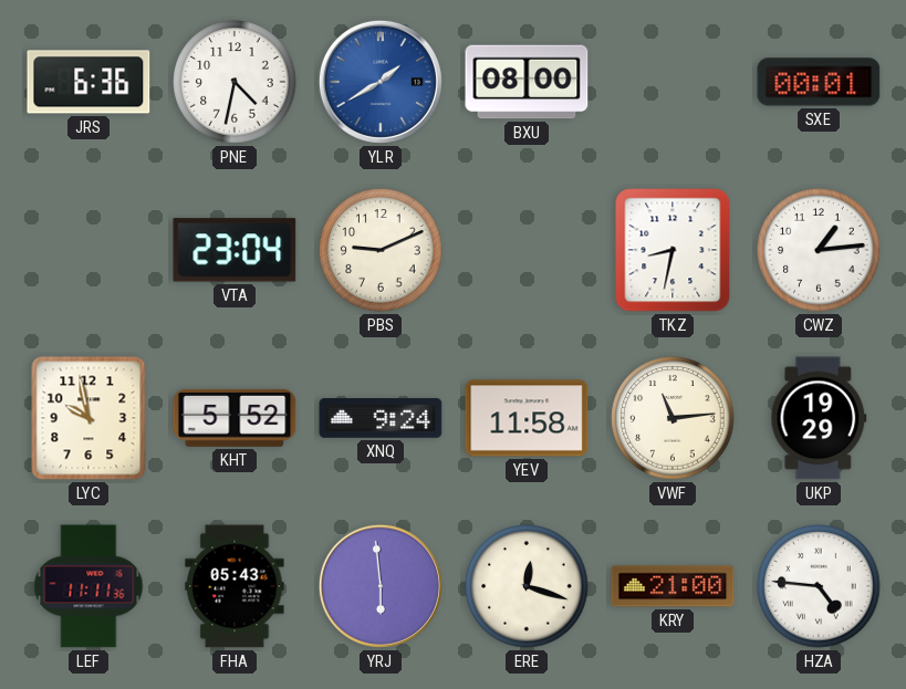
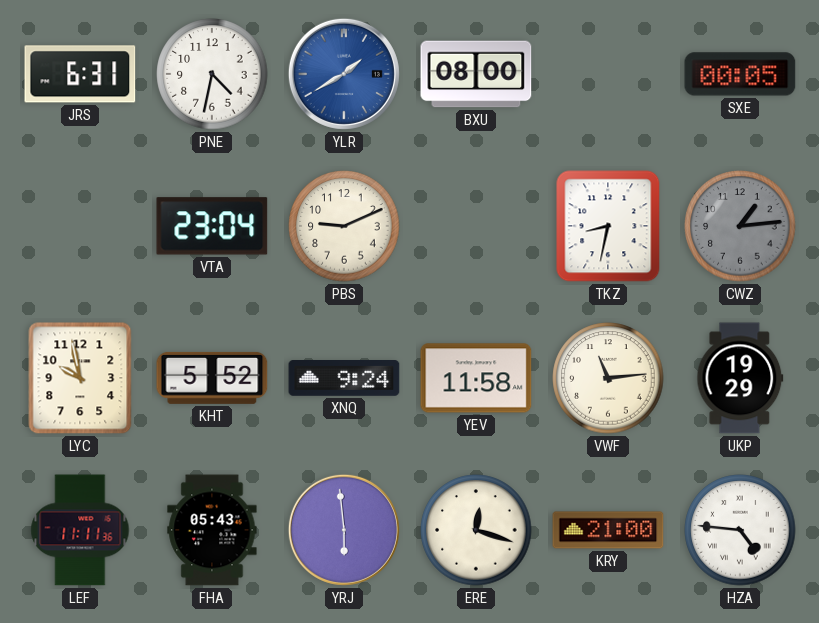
JRS: 6:36 -> 6:31 (80, 74)
SXE: 00:01 -> 00:05 (740, 74)
CWZ dial: white -> grey (740, 226)
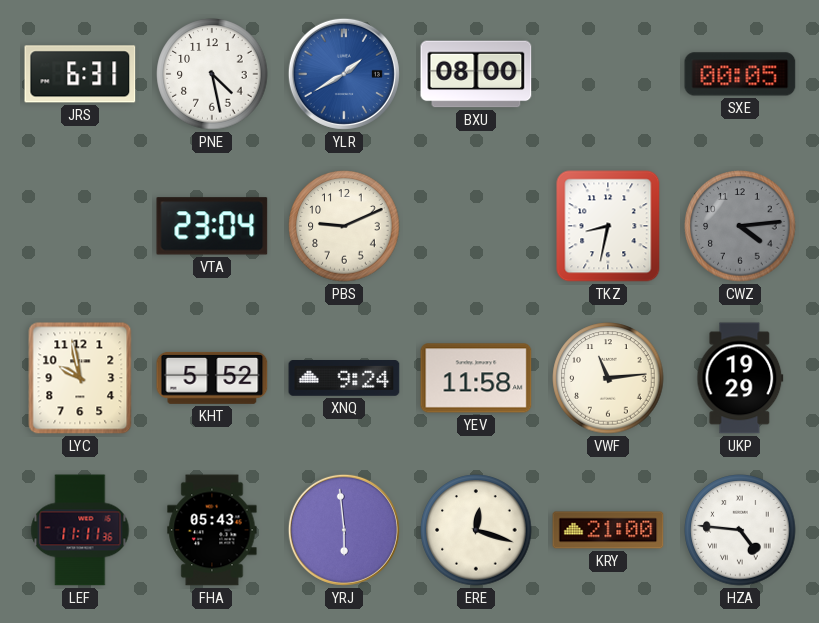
PNE: 4:32 -> 4:28 (212, 74)
CWZ: 1:14 -> 4:14 (740, 226)
